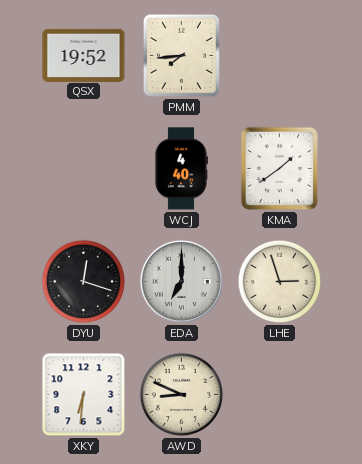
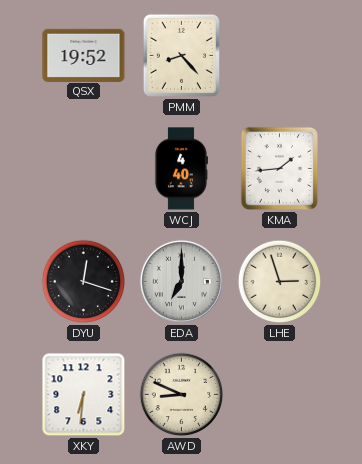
PMM: 7:44 -> 8:23 (181, 55)
KMA: 1:39 -> 1:44 (279, 168)
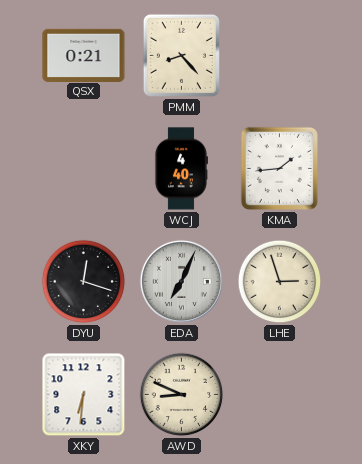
QSX: 19:52 -> 0:21 (84, 55)
EDA: 7:00 -> 7:04 (181, 281)
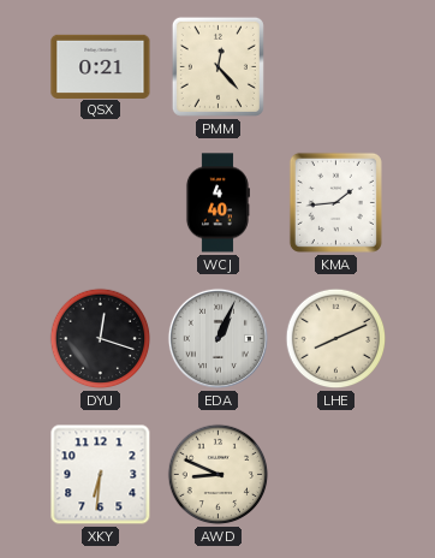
PMM: 8:23 -> 12:23 (218, 66)
EDA: 7:04 -> 1:04 (218, 338)
LHE: 2:57 -> 8:11 (336, 339)
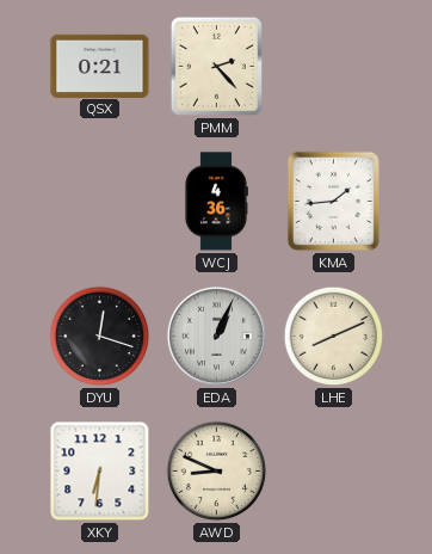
PMM: 12:23 -> 2:23 (216, 66)
WCJ: 4:40 -> 4:36 (216, 202)
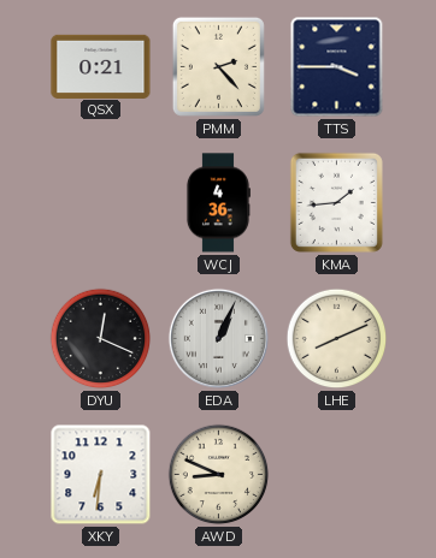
TTS: none -> 3:45 (337, 67)
DYU: 12:18 -> 12:19 (101, 339)
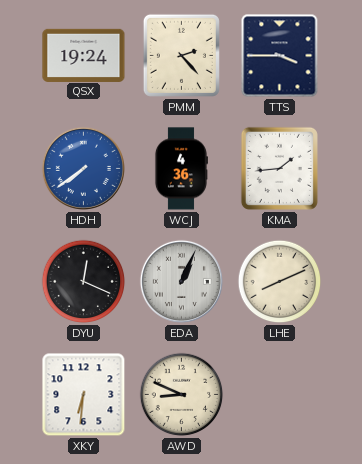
QSX: 0:21 -> 19:24 (84, 55)
HDH: none -> 7:39 (83, 168)
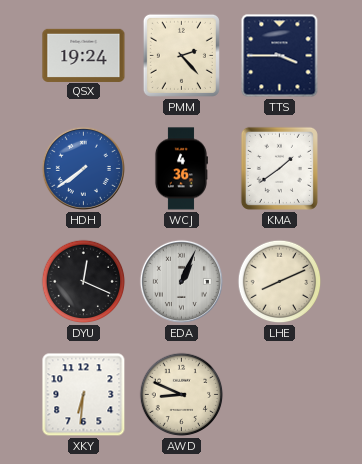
KMA: 1:44 -> 1:39 (279, 168)
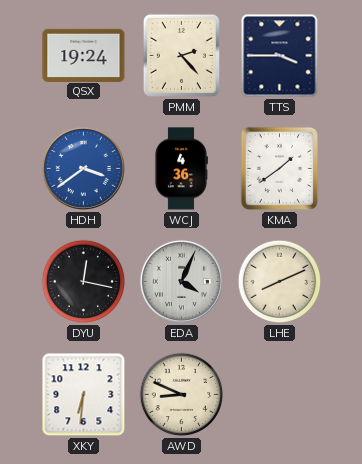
HDH: 7:39 -> 3:39 (83, 168)
DYU: 12:19 -> 12:17 (84, 282)
EDA: 1:04 -> 4:04 (181, 281)
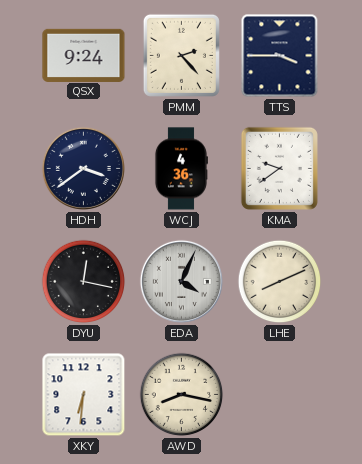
QSX: 19:24 -> 9:24 (84, 55)
HDH dial: blue -> navy (83, 168)
KMA: 1:39 -> 9:39 (279, 168)
AWD: 8:49 -> 8:17 (182, 395)
